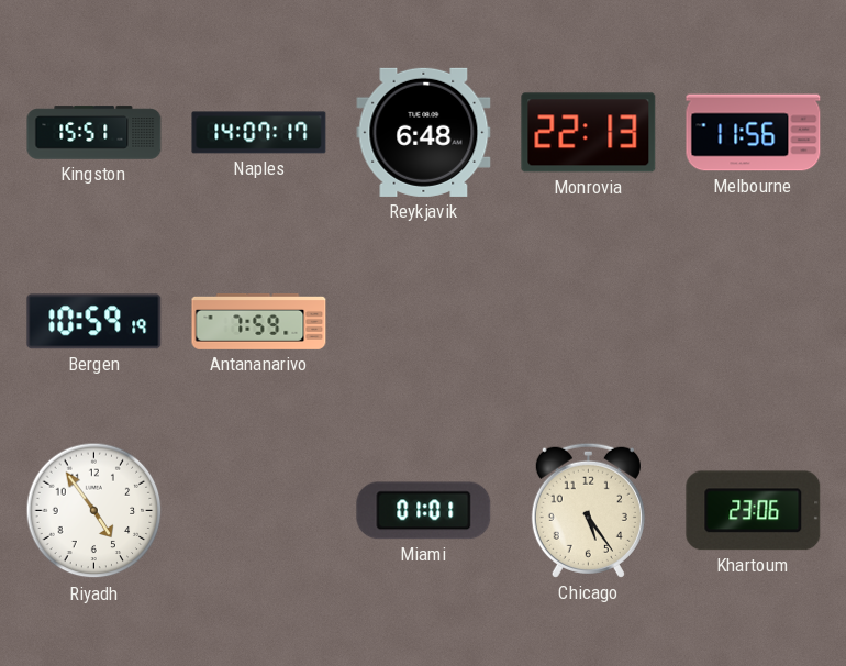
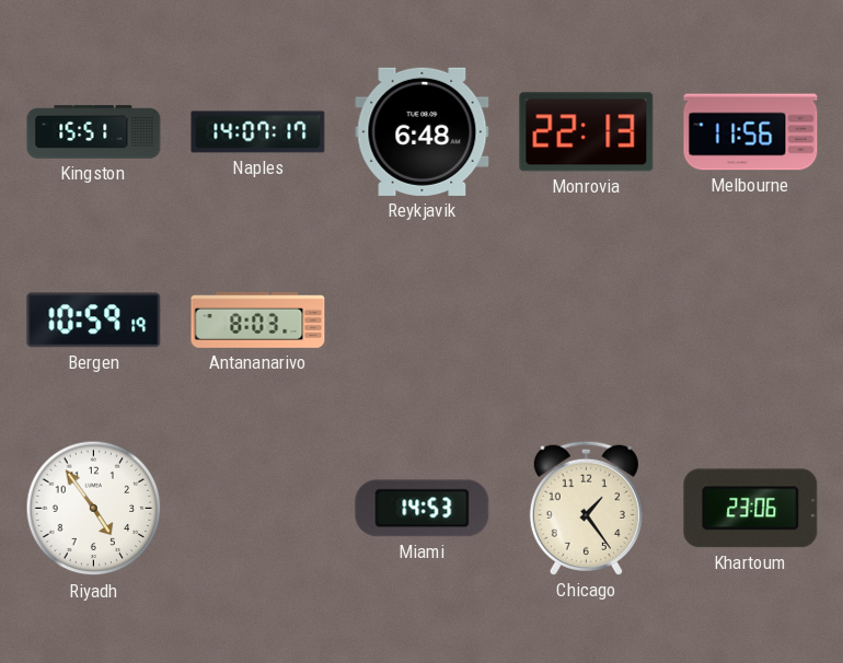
Antananarivo: 7:59 -> 8:03 (258, 319)
Miami: 01:01 -> 14:53 (423, 509)
Chicago: 5:24 -> 1:24 (586, 508)
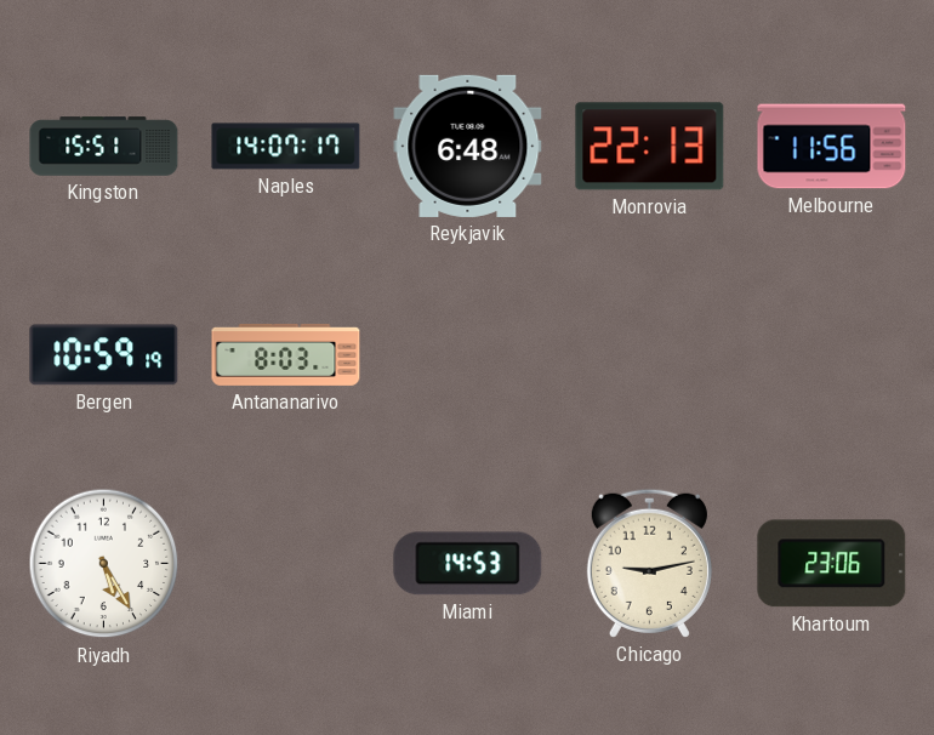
Riyadh: 4:54 -> 5:25 (104, 564)
Chicago: 1:24 -> 9:13 (649, 563)
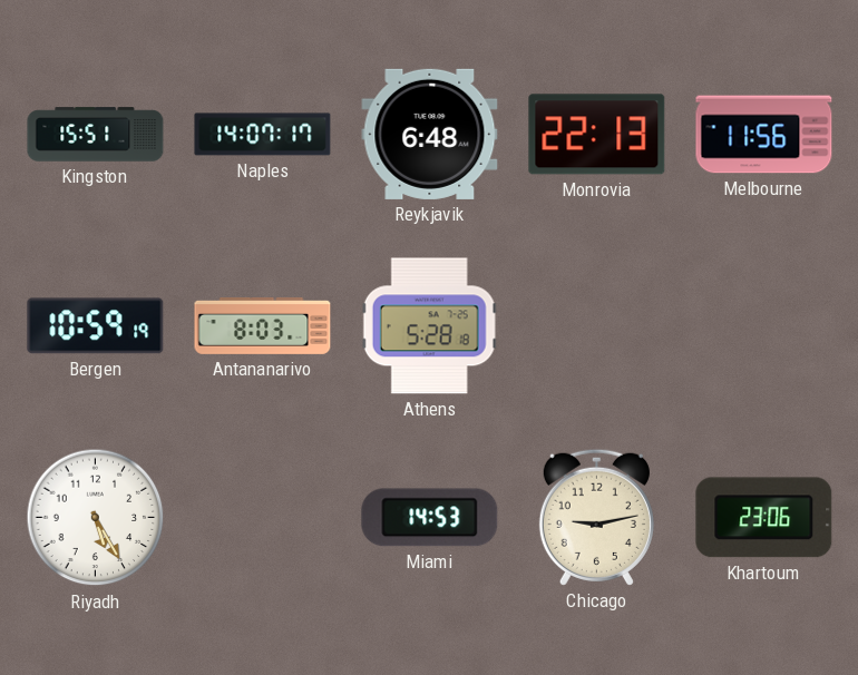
Athens: none -> 5:28 (429, 326)
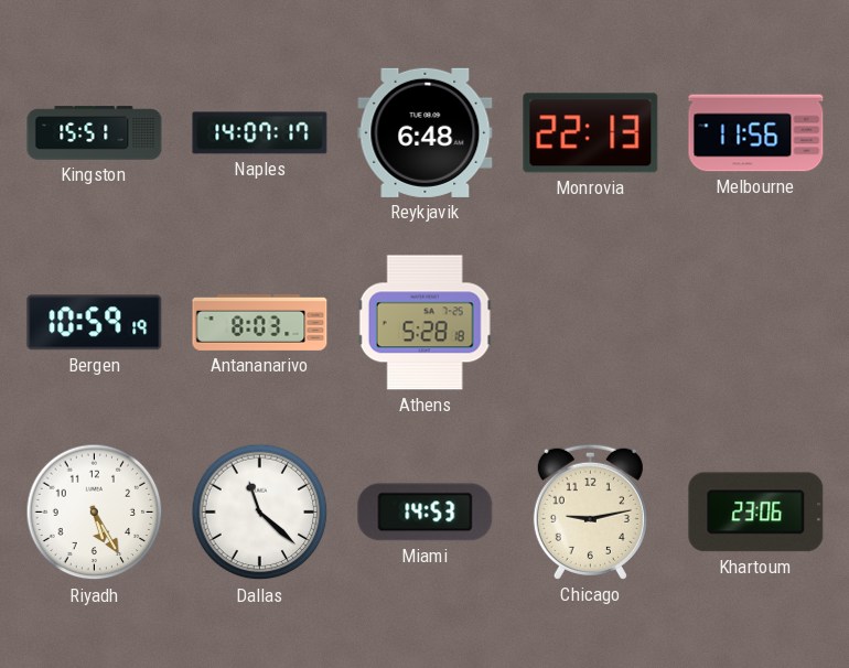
Dallas: none -> 11:22 (260, 513)
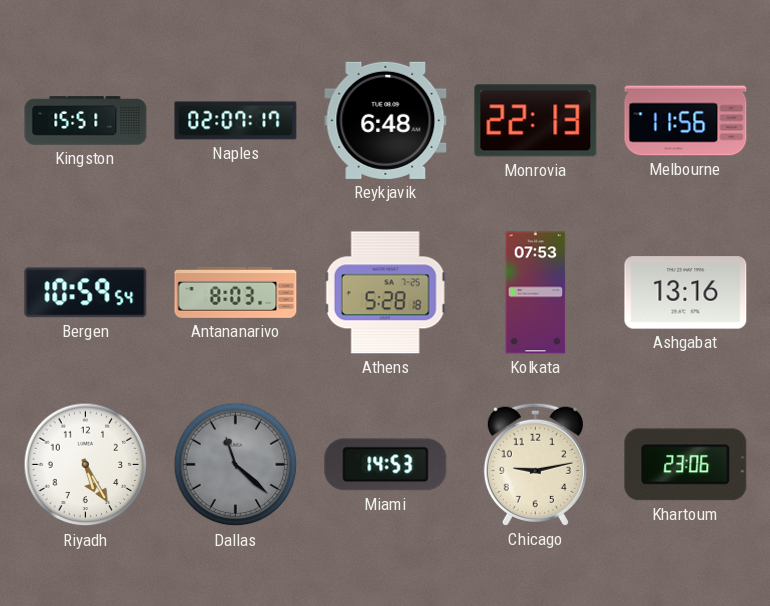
Naples: 14:07 -> 02:07 (236, 121)
Bergen: 10:59:19 -> 10:59:54 (86, 293)
Kolkata: none -> 07:53 (536, 293)
Ashgabat: none -> 13:16 (686, 293)
Dallas dial: white -> grey (236, 465)
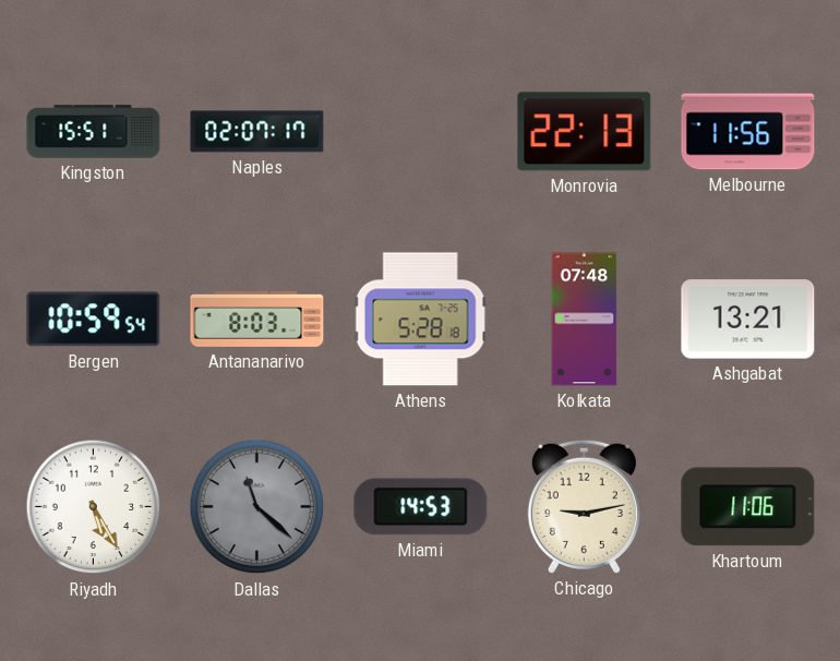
Reykjavik: 6:48 -> none (386, 120)
Kolkata: 07:53 -> 07:48 (585, 320)
Ashgabat: 13:16 -> 13:21 (748, 320)
Khartoum: 23:06 -> 11:06 (748, 507)
